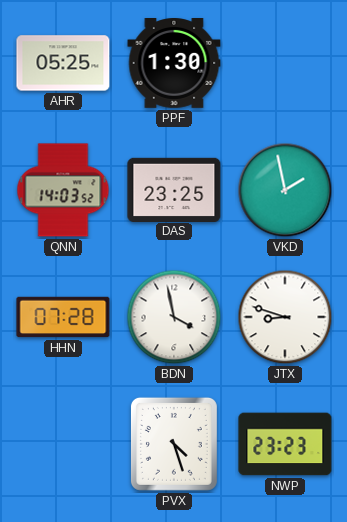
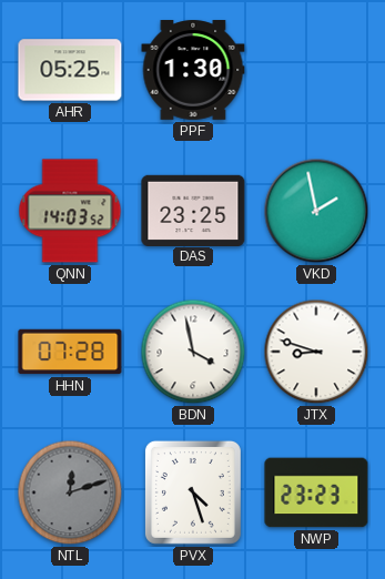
NTL: none -> 12:12 (70, 492)
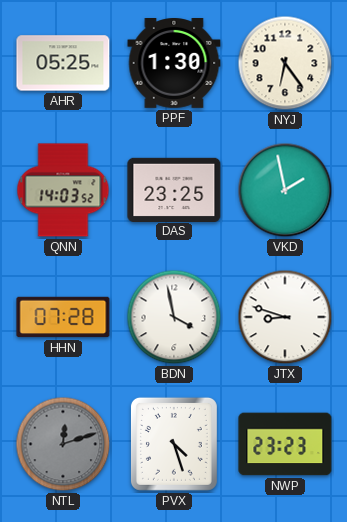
NYJ: none -> 6:24 (285, 63)
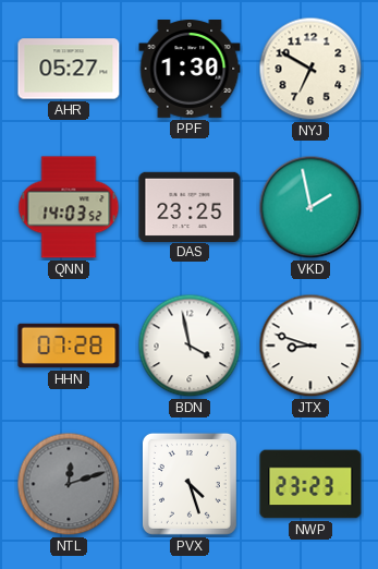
AHR: 05:25 -> 05:27 (69, 69)
NYJ: 6:24 -> 6:50 (310, 69)
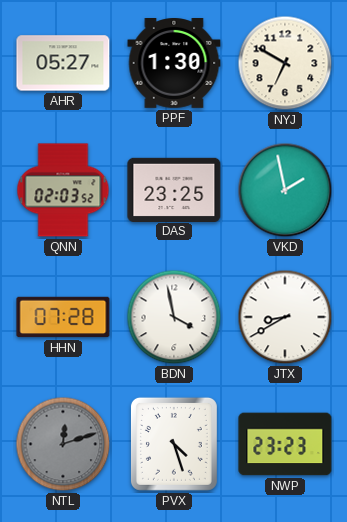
QNN: 14:03 -> 02:03 (63, 190)
JTX: 8:48 -> 8:40 (285, 317)
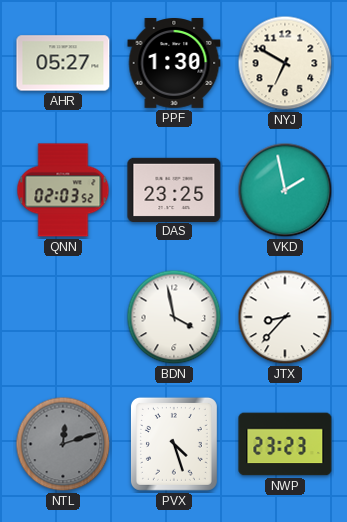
HHN: 07:28 -> none (63, 317)
JTX: 8:40 -> 8:37 (285, 317)
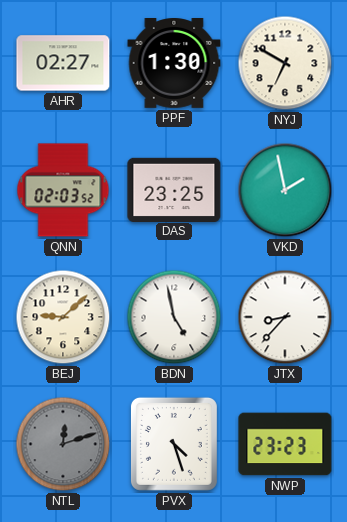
AHR: 05:27 -> 02:27 (63, 63)
BEJ: none -> 9:08 (63, 317)
BDN: 3:58 -> 4:58 (174, 317)
